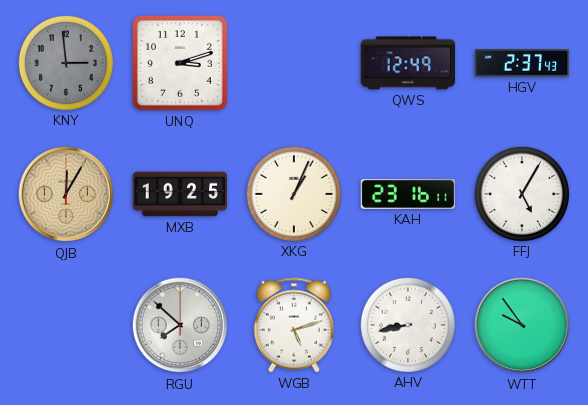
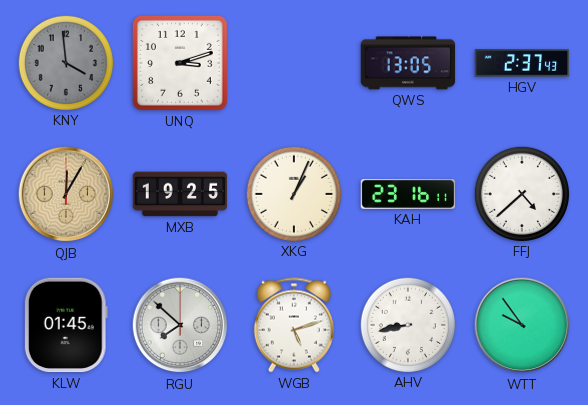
KNY: 2:59 -> 3:59 (65, 62)
QWS: 12:49 -> 13:05 (408, 63)
FFJ: 5:05 -> 4:38 (521, 193)
KLW: none -> 01:45 (66, 325)
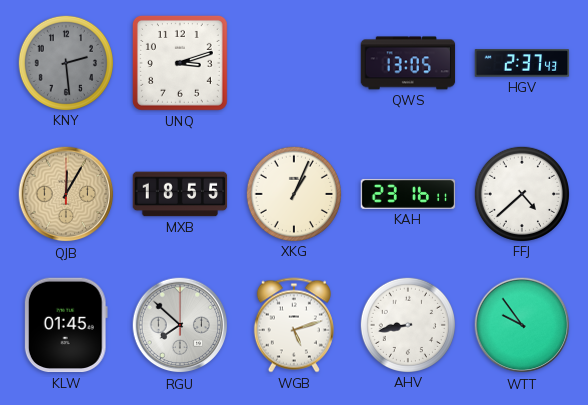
KNY: 3:59 -> 2:29 (65, 62)
MXB: 19:25 -> 18:55 (180, 194)
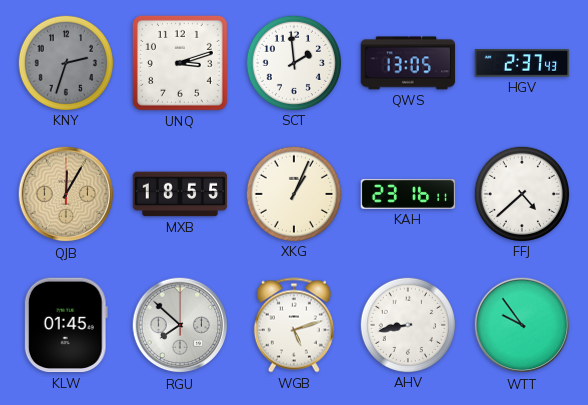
KNY: 2:29 -> 2:33 (65, 62)
SCT: none -> 1:59 (293, 62)
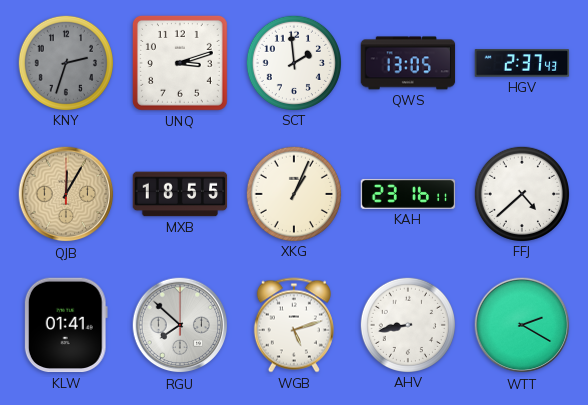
KLW: 01:45 -> 01:41 (66, 325)
WTT: 9:54 -> 2:20 (522, 325)
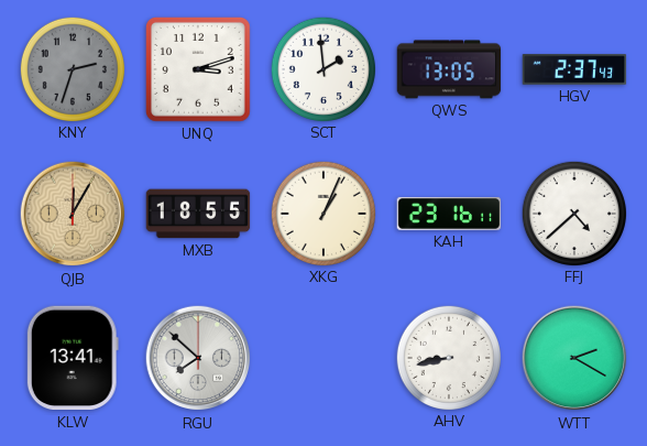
KLW: 01:41 -> 13:41 (73, 358)
WGB: 5:12 -> none (294, 325)
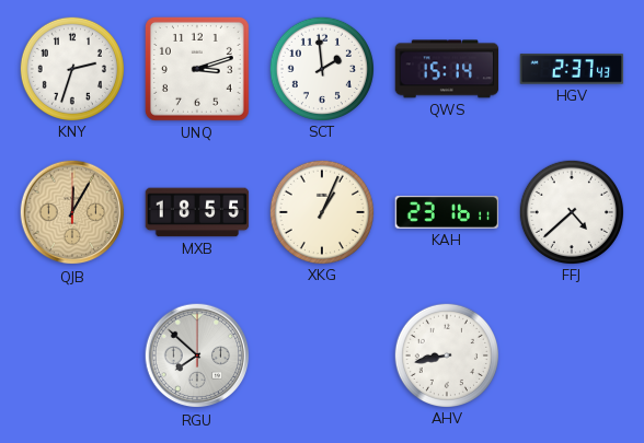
KNY dial: grey -> white (71, 68)
QWS: 13:05 -> 15:14 (447, 69)
KLW: 13:41 -> none (73, 358)
WTT: 2:20 -> none (574, 358)
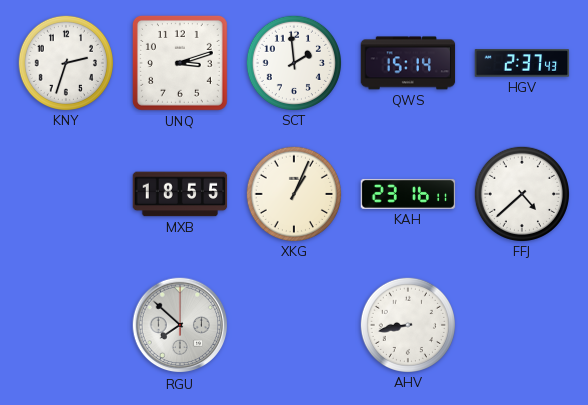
QJB: 12:05 -> none (72, 212)
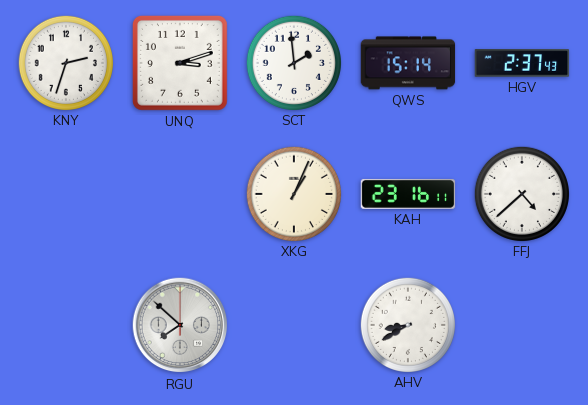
MXB: 18:55 -> none (180, 194)
AHV: 8:43 -> 8:40 (407, 324)
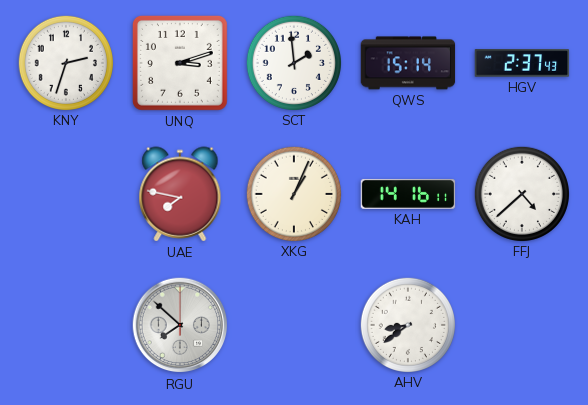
UAE: none -> 7:47 (180, 194)
KAH: 23:16 -> 14:16 (408, 194)
AHV: 8:40 -> 8:39 (407, 324)
